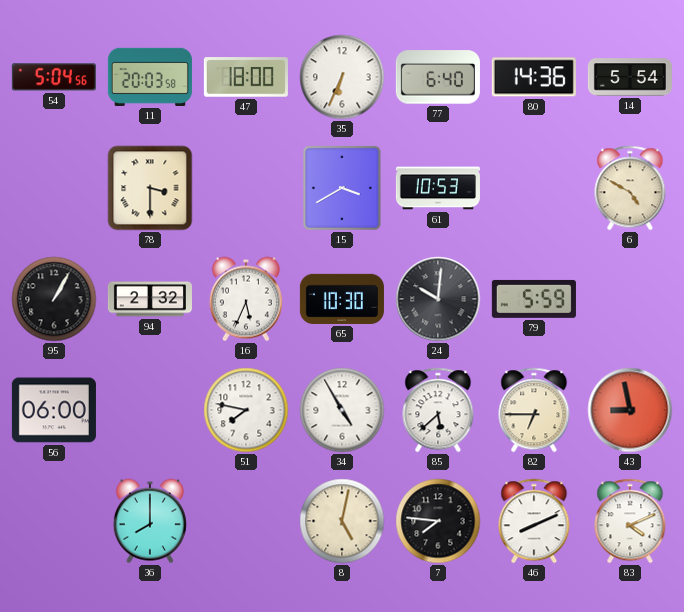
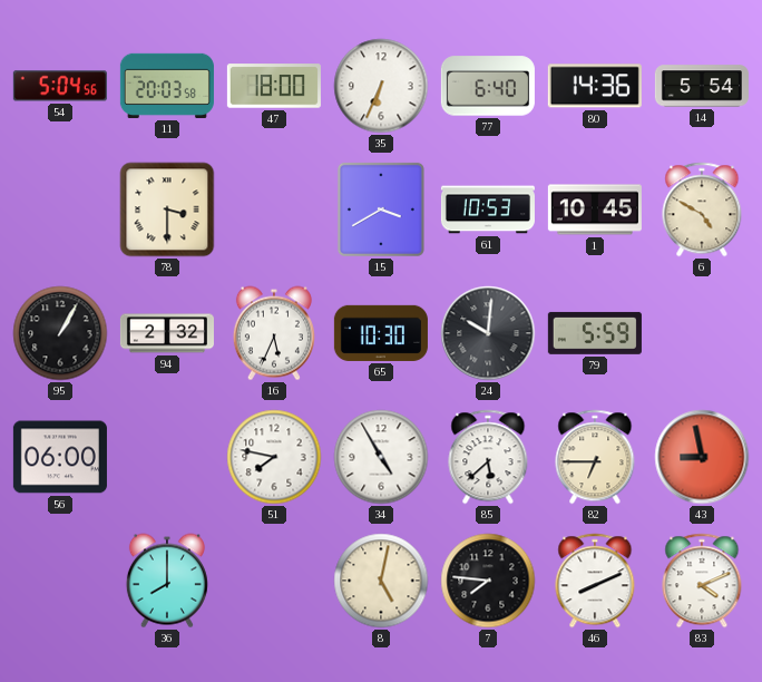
1: none -> 10:45 (595, 210)
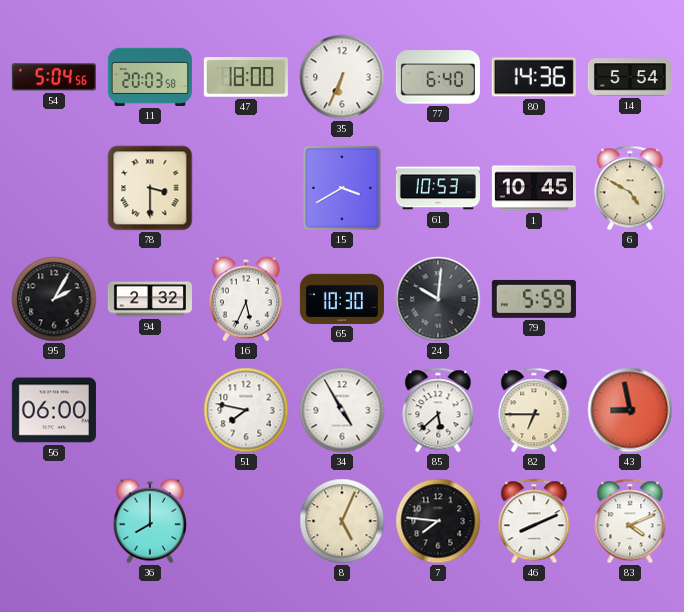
95: 1:05 -> 2:05 (54, 299)
8: 5:02 -> 5:04 (342, 521)
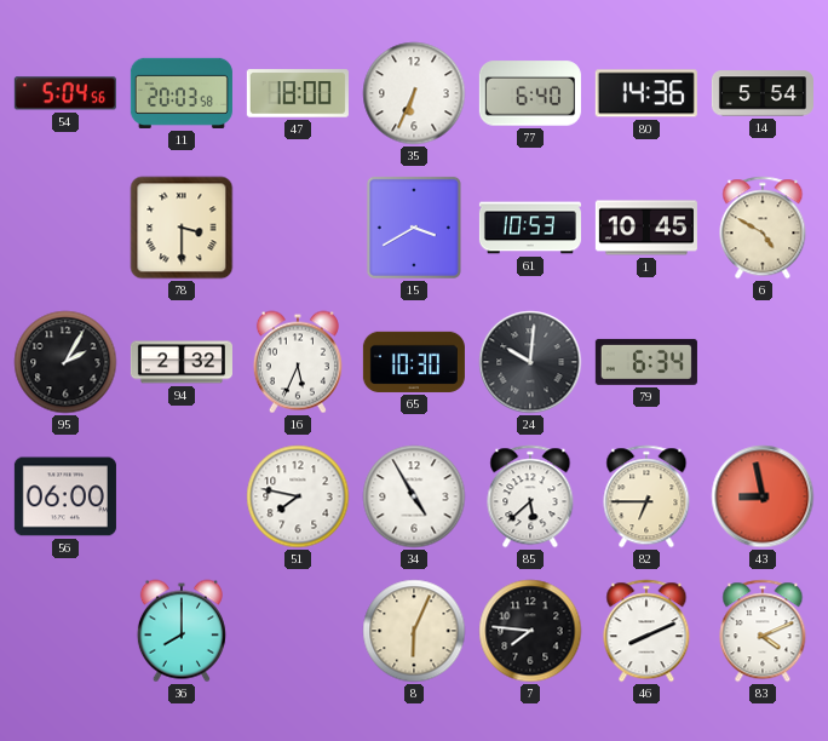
79: 5:59 -> 6:34 (646, 362)
8: 5:04 -> 6:04 (414, 631)
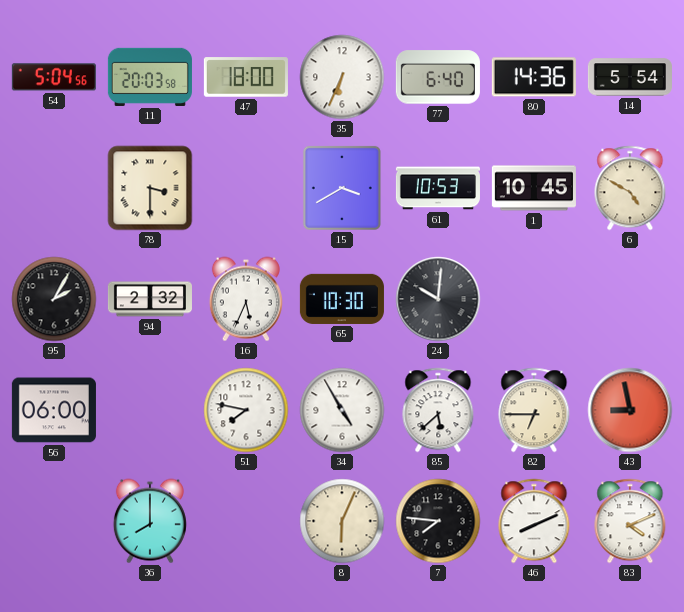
79: 6:34 -> none (646, 362)
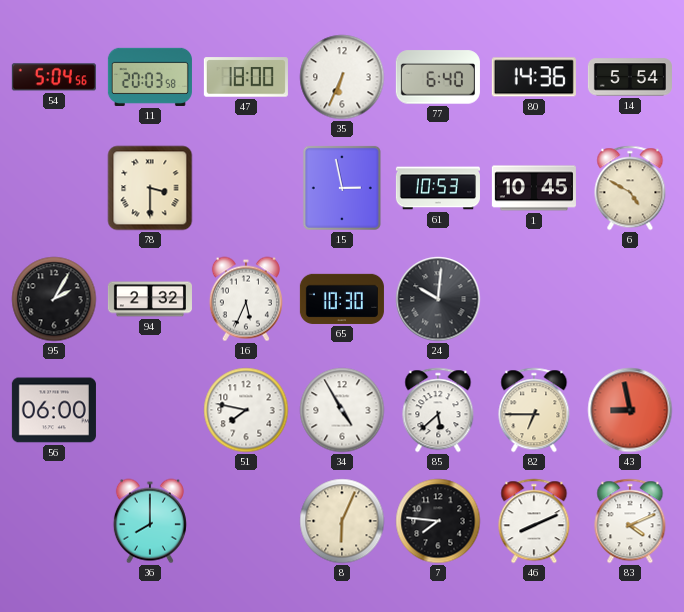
15: 3:40 -> 2:58 (342, 188)
